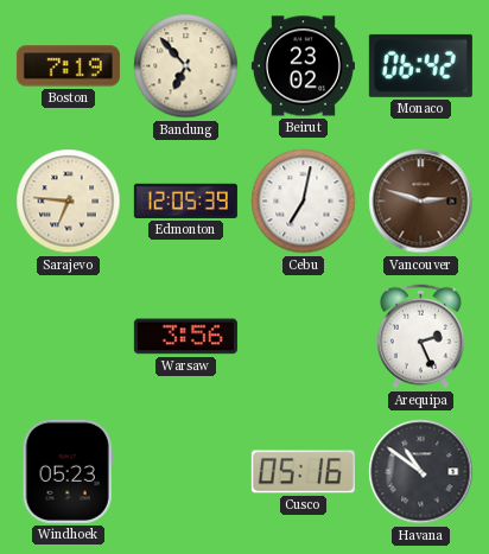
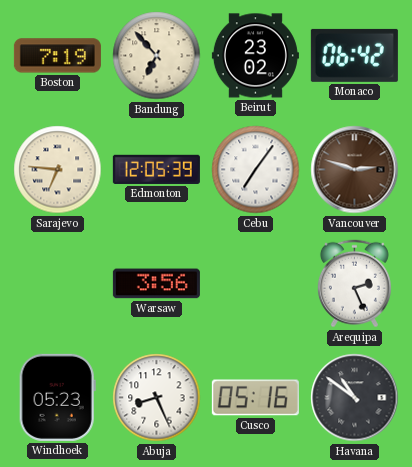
Cebu: 7:02 -> 7:06 (256, 170)
Abuja: none -> 8:26 (157, 398)
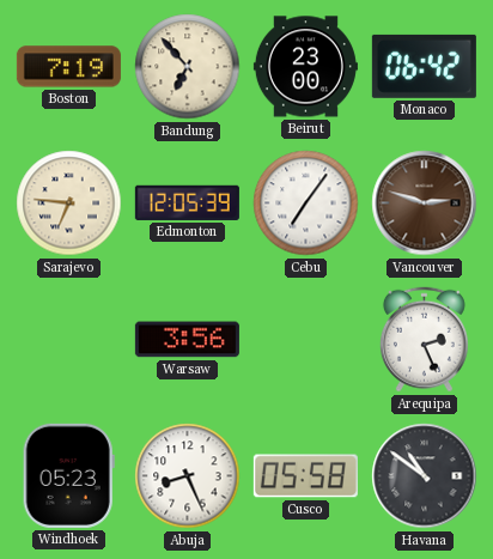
Beirut: 23:02 -> 23:00 (305, 67)
Cusco: 05:16 -> 05:58 (305, 476)
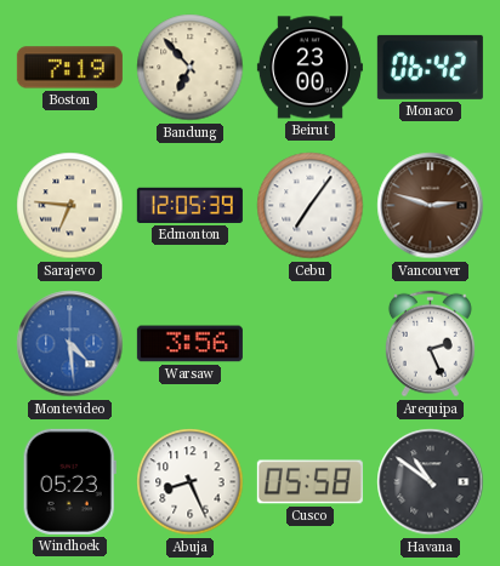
Montevideo: none -> 4:29 (70, 344)
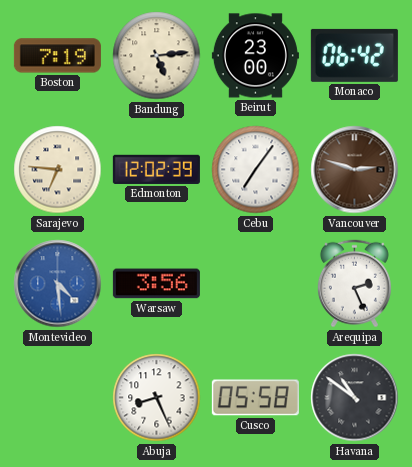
Bandung: 6:53 -> 5:14 (157, 56)
Edmonton: 12:05 -> 12:02 (156, 169)
Windhoek: 05:23 -> none (69, 481)
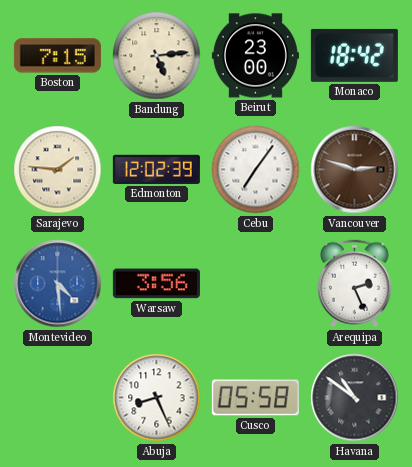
Boston: 7:19 -> 7:15 (57, 56)
Monaco: 06:42 -> 18:42 (354, 55)
Sarajevo: 6:46 -> 1:46 (58, 170)
